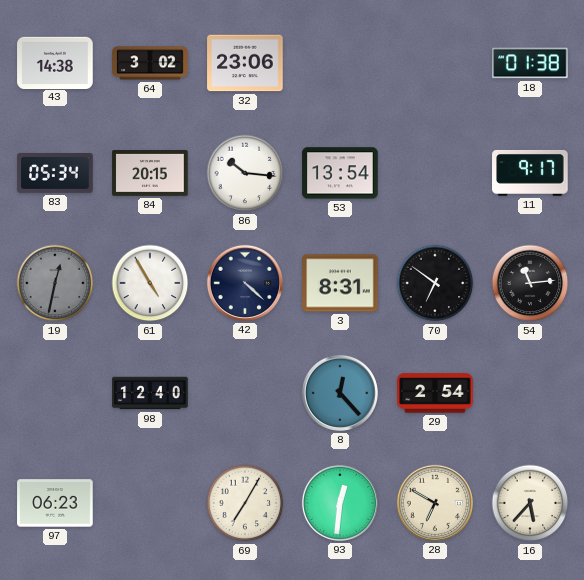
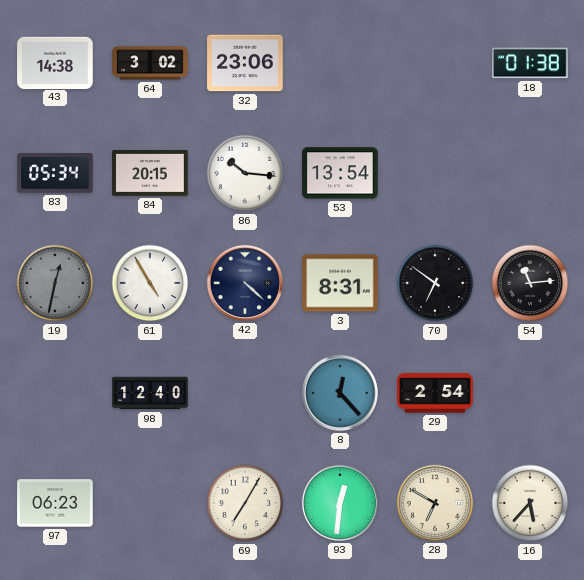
11: 9:17 -> none (530, 173)
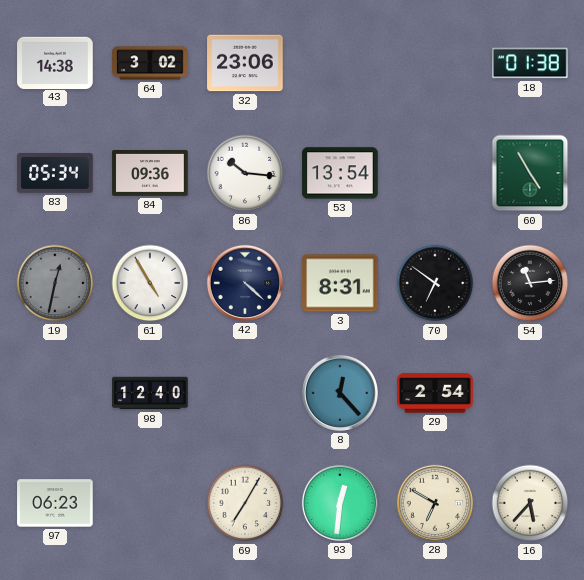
84: 20:15 -> 09:36 (150, 174)
60: none -> 4:55 (530, 173)
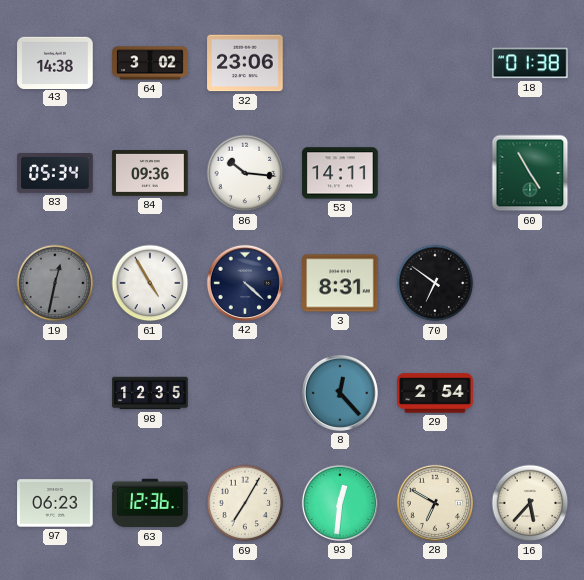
53: 13:54 -> 14:11 (340, 173)
54: 11:14 -> none (530, 283)
98: 12:40 -> 12:35 (150, 393)
63: none -> 12:36 (150, 503)
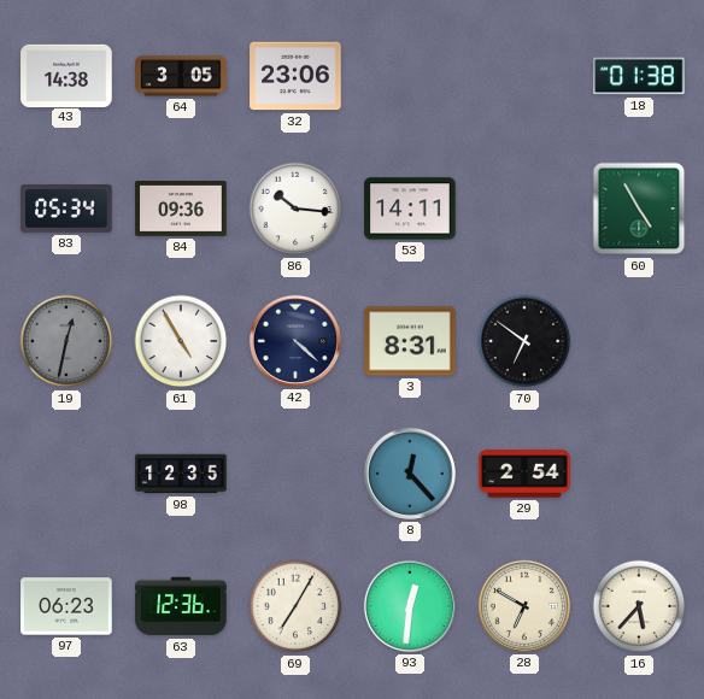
64: 3:02 -> 3:05 (181, 76)
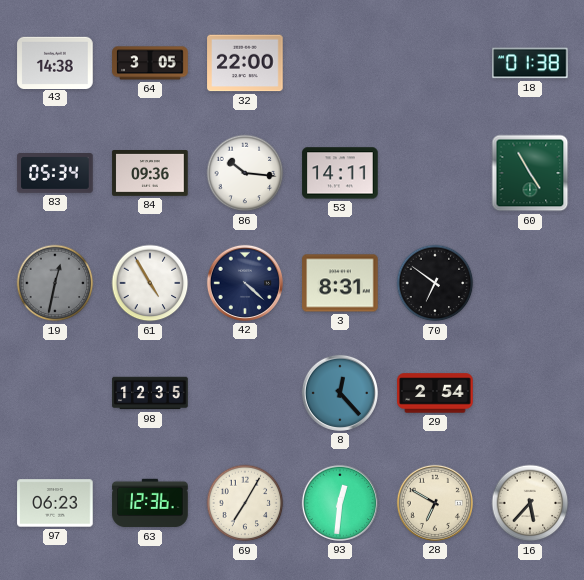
32: 23:06 -> 22:00 (245, 63)
